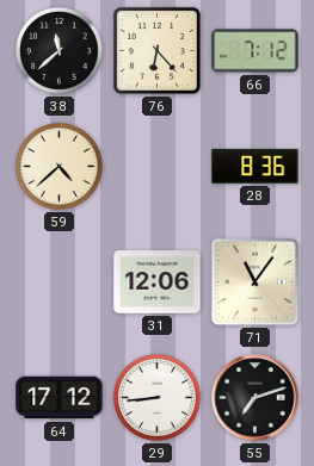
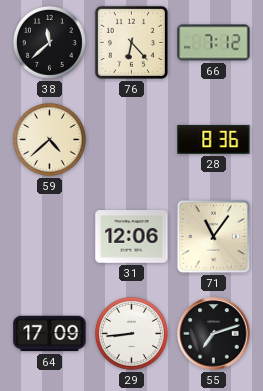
64: 17:12 -> 17:09 (50, 334)
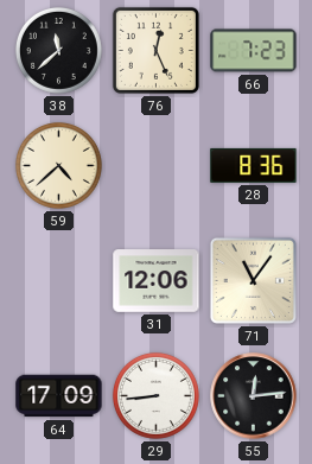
76: 6:23 -> 12:26 (155, 50)
66: 7:12 -> 7:23 (254, 51)
55: 7:12 -> 12:14 (254, 396)
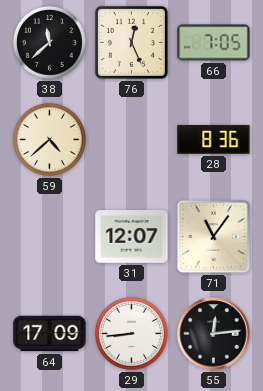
66: 7:23 -> 7:05 (214, 43)
31: 12:06 -> 12:07 (132, 237)
